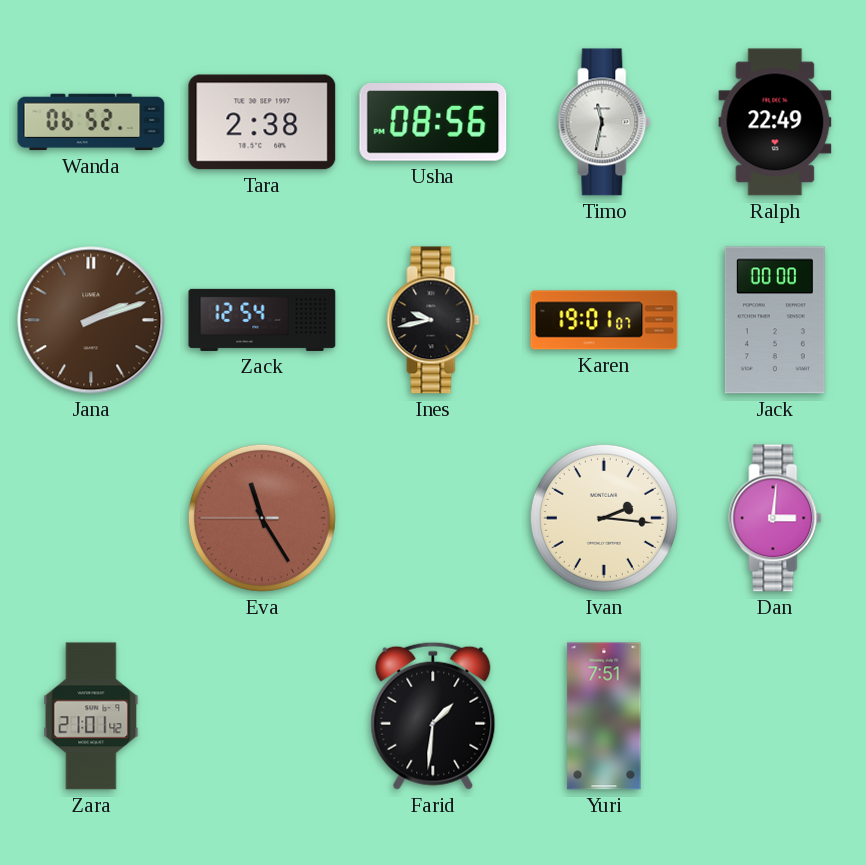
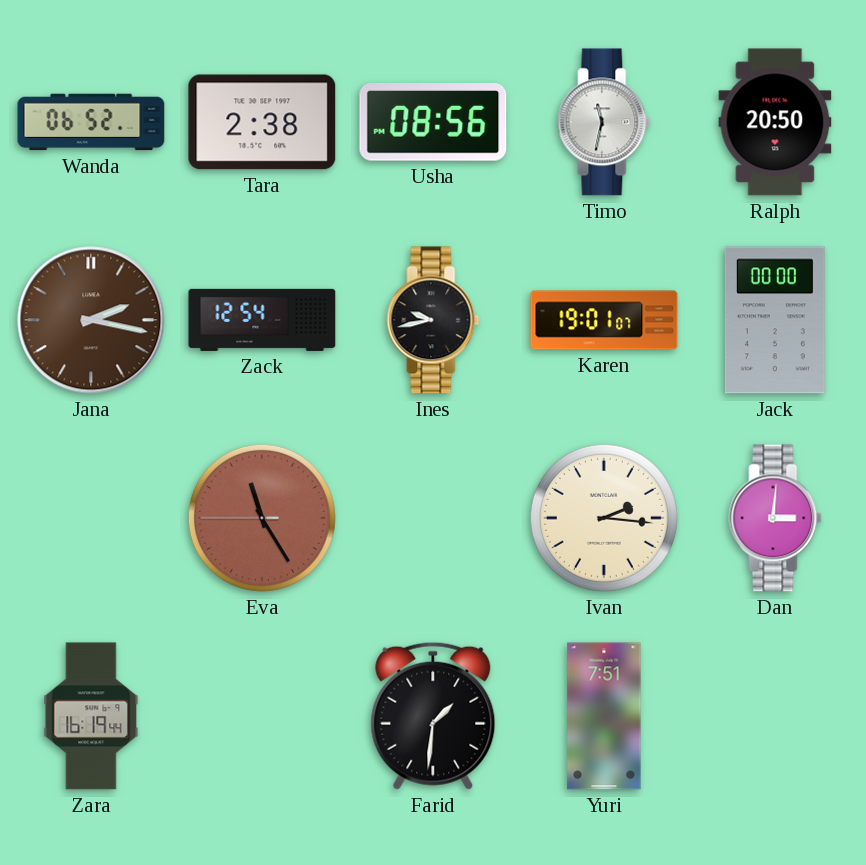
Ralph: 22:49 -> 20:50 (775, 122)
Jana: 2:12 -> 2:17 (91, 320)
Zara: 21:01 -> 16:19 (91, 716)
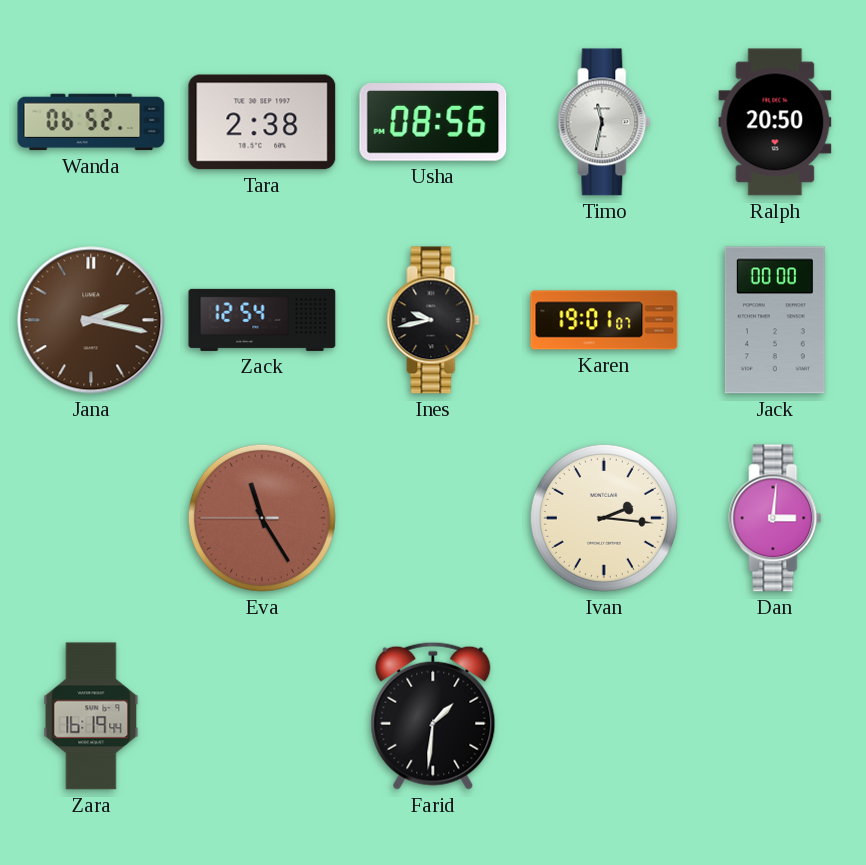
Yuri: 7:51 -> none (604, 716)
